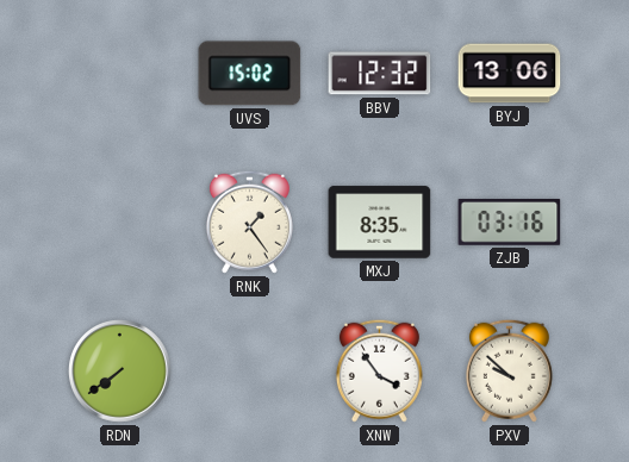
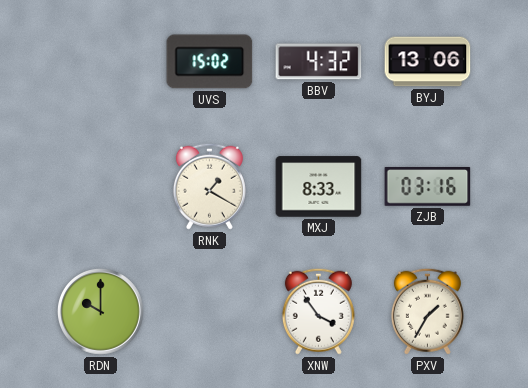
BBV: 12:32 -> 4:32 (319, 62)
RNK: 1:24 -> 1:20 (209, 186)
MXJ: 8:35 -> 8:33 (319, 187)
RDN: 7:39 -> 10:00 (101, 312)
PXV: 9:52 -> 1:35 (427, 311)
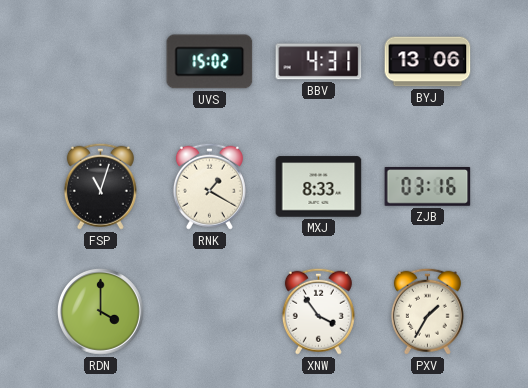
BBV: 4:32 -> 4:31 (319, 62)
FSP: none -> 11:03 (100, 186)
RDN: 10:00 -> 4:00 (101, 312)
